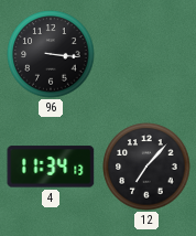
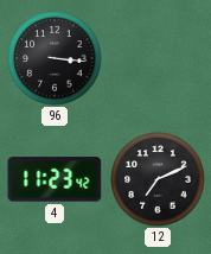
4: 11:34 -> 11:23 (55, 179)
12: 7:07 -> 7:11 (158, 179)
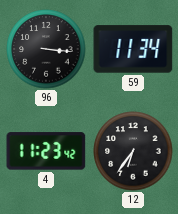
59: none -> 11:34 (133, 49)
12: 7:11 -> 6:36 (133, 151)
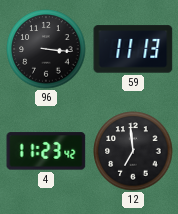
59: 11:34 -> 11:13 (133, 49)
12: 6:36 -> 6:59 (133, 151)
